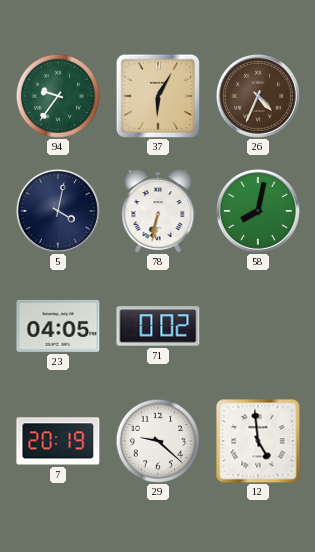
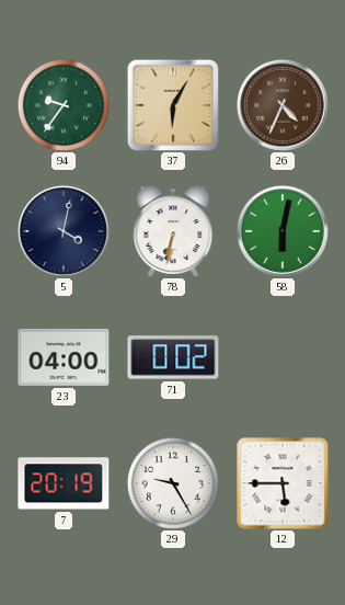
58: 8:02 -> 6:02 (283, 231)
23: 04:05 -> 04:00 (64, 357)
29: 9:22 -> 9:25 (173, 483)
12: 4:59 -> 5:45 (283, 483)
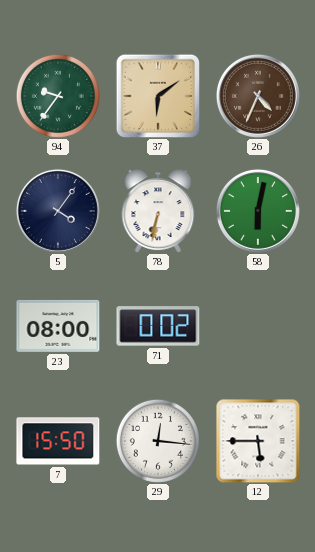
37: 6:05 -> 6:09 (157, 95)
5: 4:02 -> 4:06 (58, 211)
23: 04:00 -> 08:00 (58, 326)
7: 20:19 -> 15:50 (58, 441)
29: 9:25 -> 12:16 (158, 441)
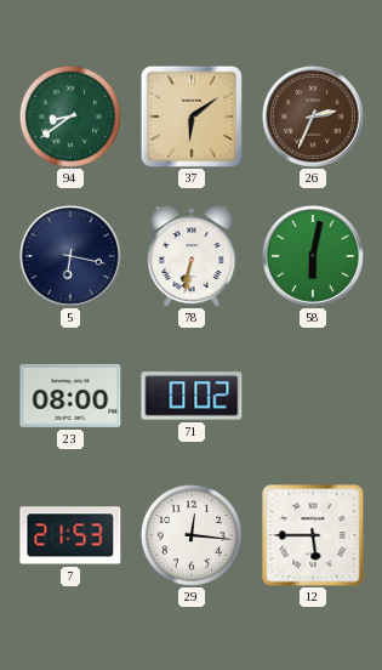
94: 9:36 -> 8:39 (70, 117)
26: 4:34 -> 2:34 (313, 117)
5: 4:06 -> 6:17 (70, 256)
7: 15:50 -> 21:53 (70, 535)
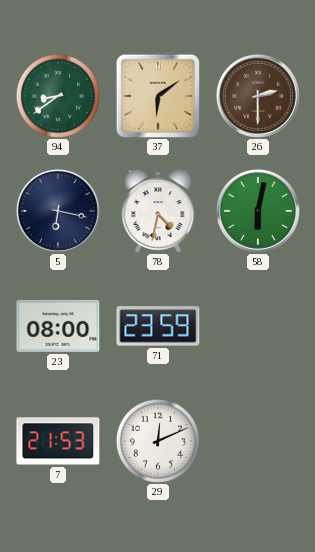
26: 2:34 -> 2:30 (258, 96)
78: 6:32 -> 4:32 (158, 211)
71: 0:02 -> 23:59 (158, 326)
29: 12:16 -> 12:11 (158, 441)
12: 5:45 -> none (313, 535)
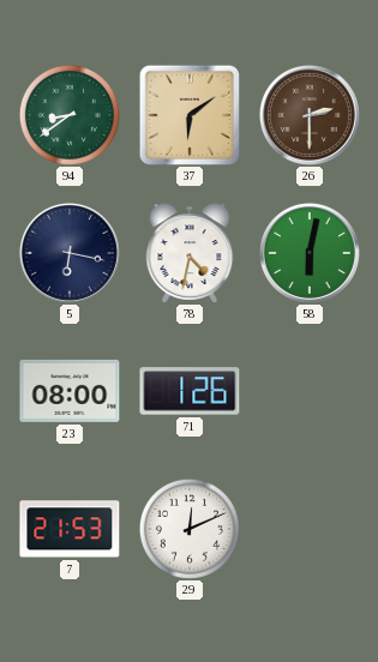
71: 23:59 -> 1:26 (190, 391)
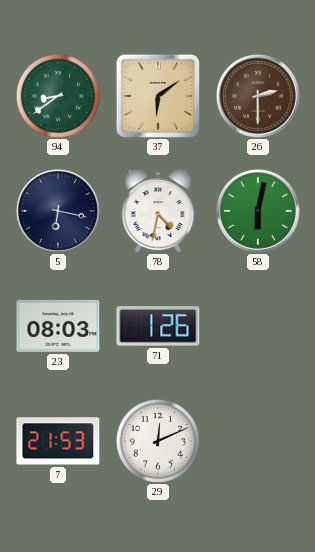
23: 08:00 -> 08:03 (58, 326)
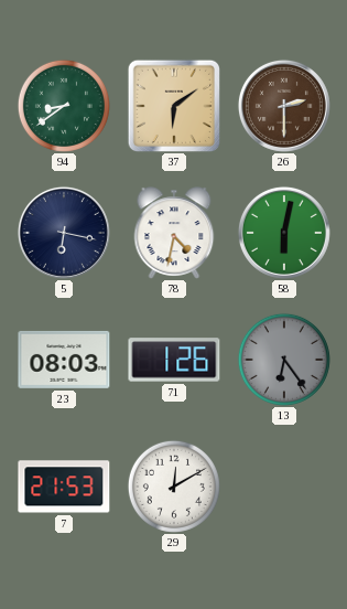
13: none -> 6:24 (284, 360)
29: 12:11 -> 12:10 (174, 487)
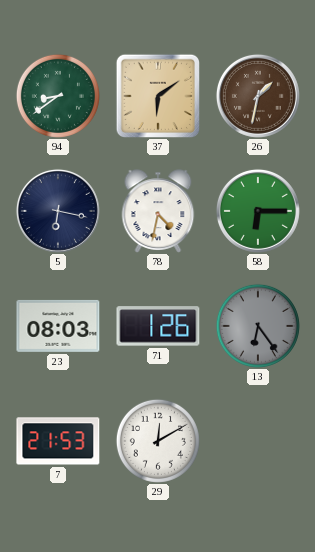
26: 2:30 -> 1:32 (258, 96)
58: 6:02 -> 6:15 (258, 211)
